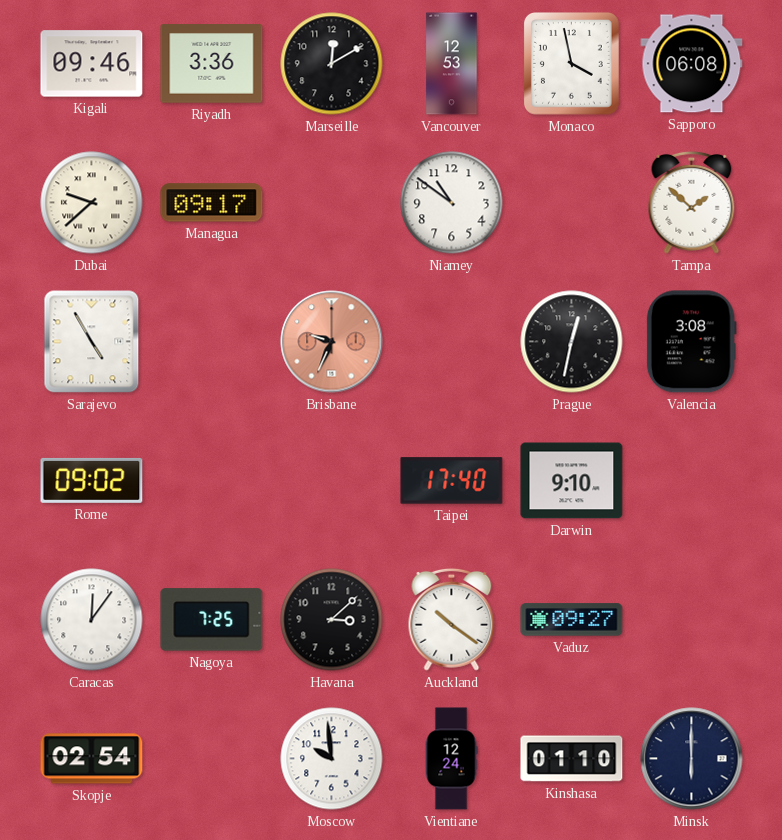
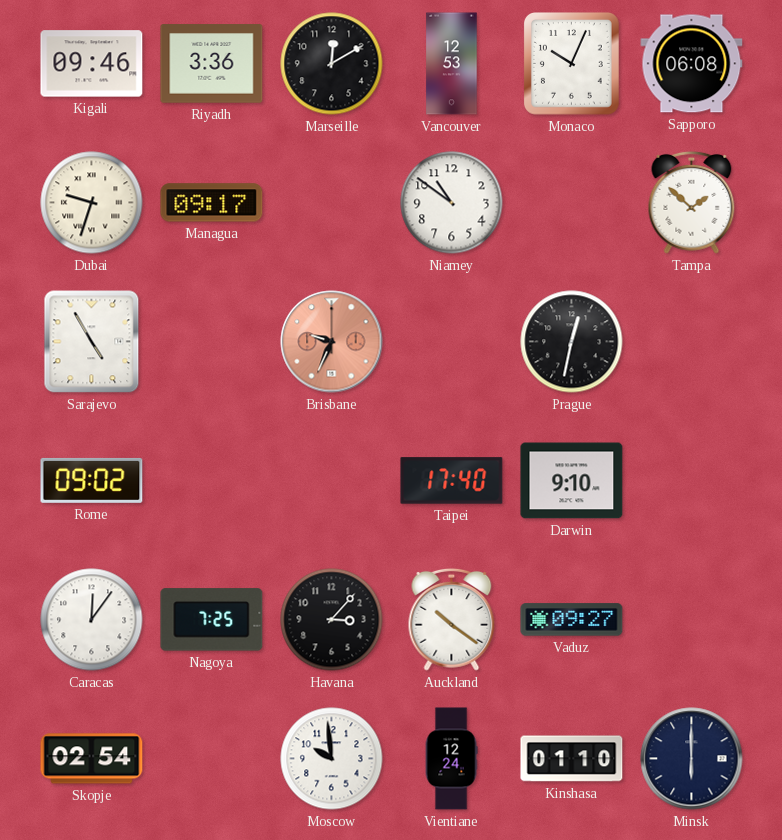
Monaco: 3:58 -> 10:04 (571, 64)
Dubai: 9:38 -> 9:33 (92, 203)
Valencia: 3:08 -> none (691, 342)
Havana: 3:08 -> 3:07 (332, 620)
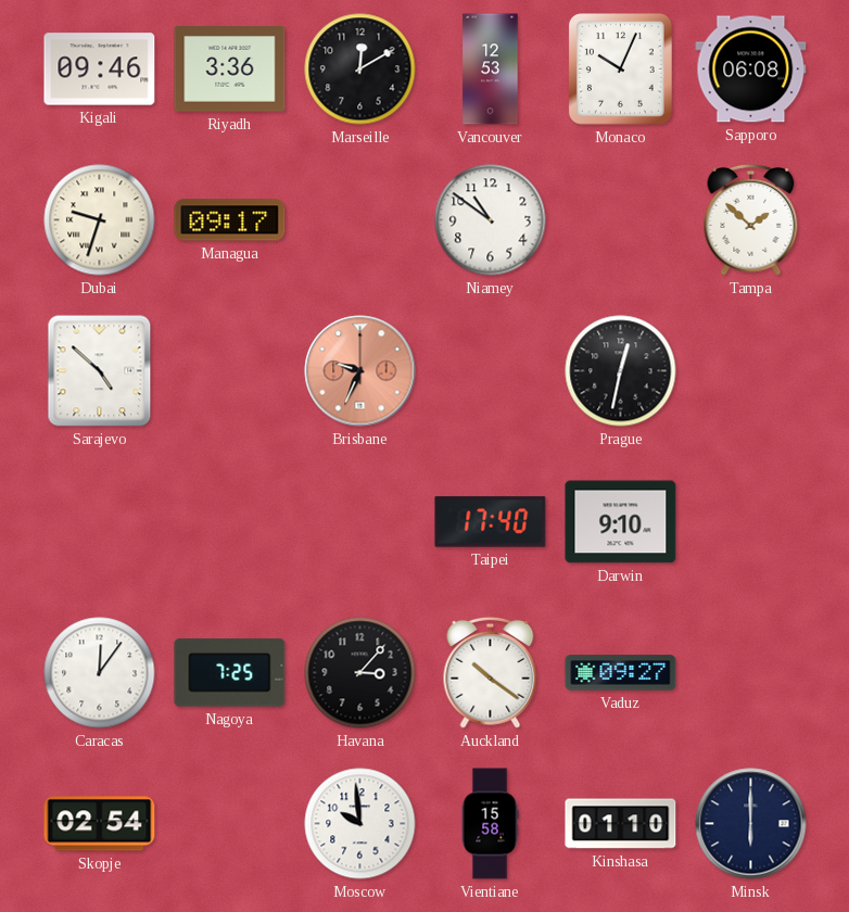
Sarajevo: 4:55 -> 4:52 (100, 371)
Rome: 09:02 -> none (92, 480)
Vientiane: 12:24 -> 15:58 (490, 824)
